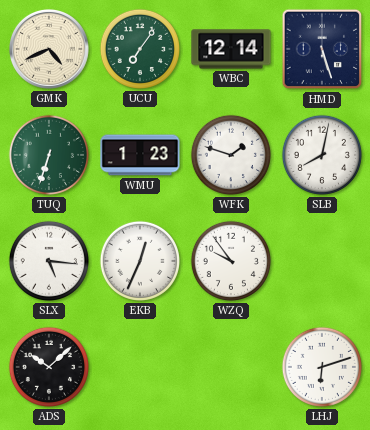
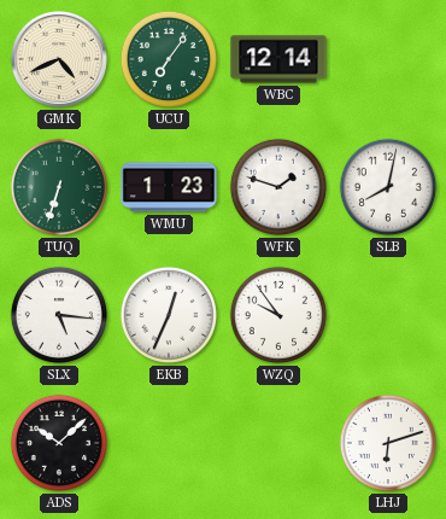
HMD: 5:27 -> none (322, 49)
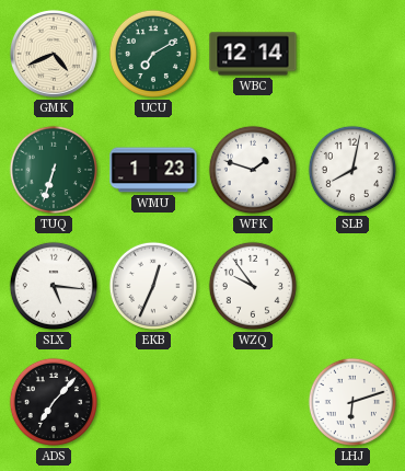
UCU: 7:06 -> 7:10 (153, 54)
ADS: 10:08 -> 7:07 (54, 402)
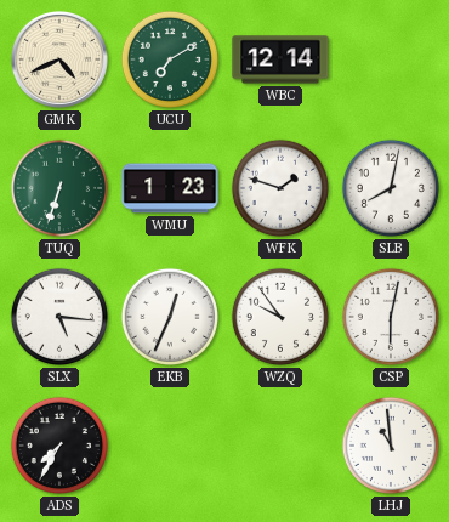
CSP: none -> 6:02 (391, 317)
ADS: 7:07 -> 7:35 (59, 446)
LHJ: 6:12 -> 10:59 (391, 446)
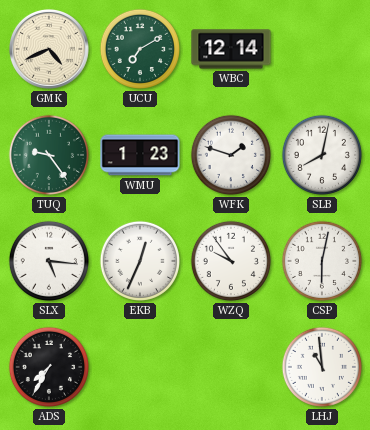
TUQ: 6:33 -> 9:24 (49, 155)
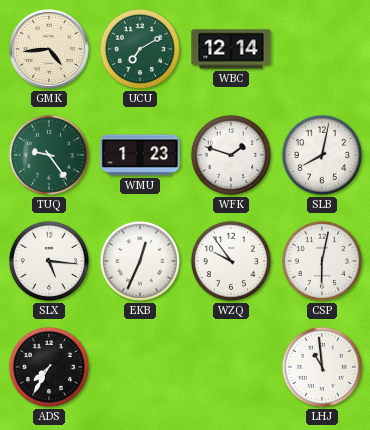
GMK: 4:41 -> 4:44 (49, 49)
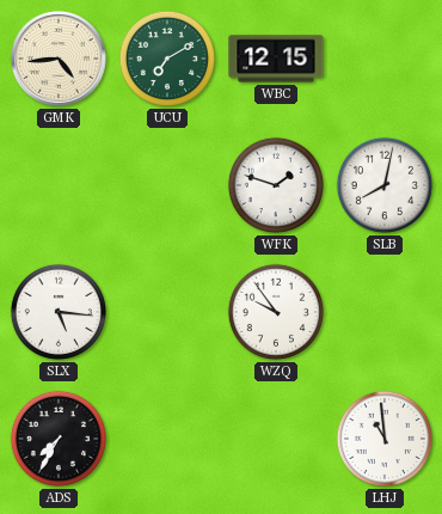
WBC: 12:14 -> 12:15 (276, 59)
TUQ: 9:24 -> none (49, 155)
WMU: 1:23 -> none (140, 155)
EKB: 12:34 -> none (140, 261)
CSP: 6:02 -> none (322, 261)
